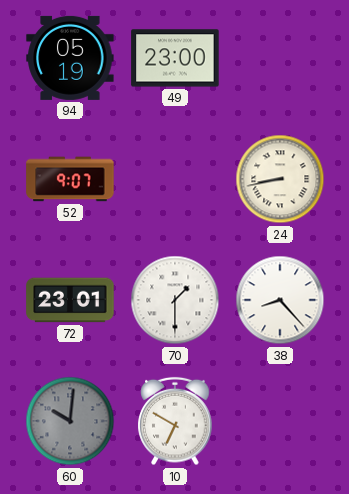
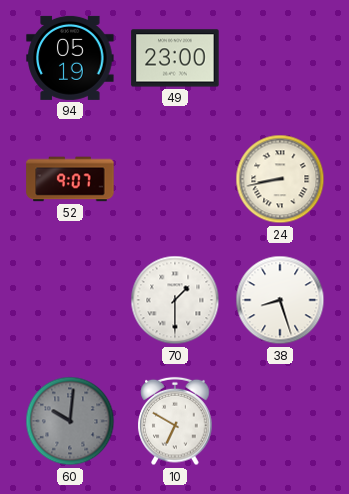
72: 23:01 -> none (70, 300)
38: 8:23 -> 8:27 (280, 300)
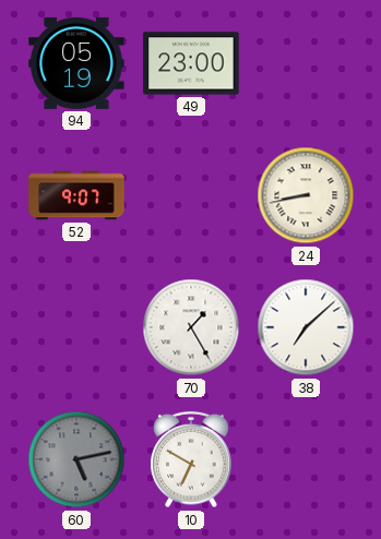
70: 1:30 -> 1:25 (191, 327)
38: 8:27 -> 7:08 (306, 327)
60: 10:01 -> 5:13 (76, 459)
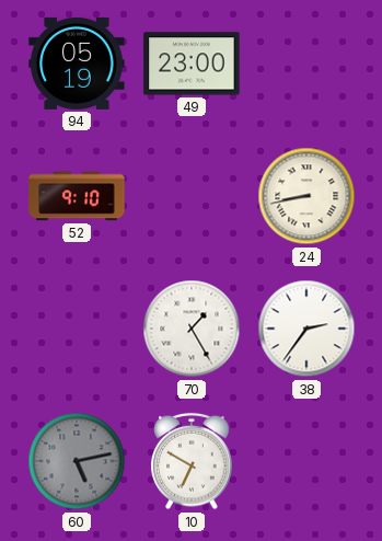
52: 9:07 -> 9:10 (77, 196)
38: 7:08 -> 2:36 (306, 329)
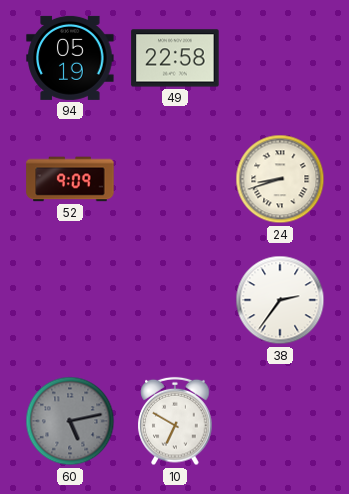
49: 23:00 -> 22:58 (175, 58)
52: 9:10 -> 9:09 (70, 179)
24: 8:43 -> 8:42 (280, 179)
70: 1:25 -> none (192, 329)
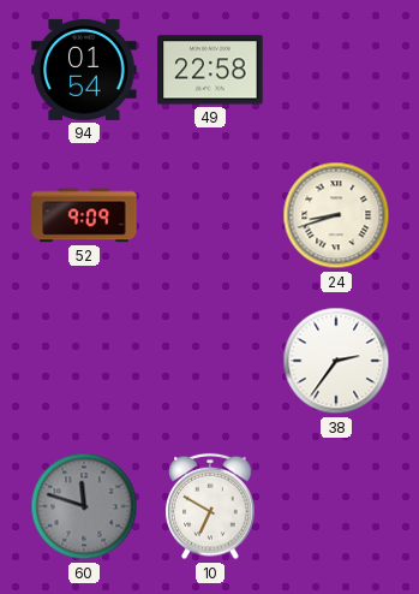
94: 05:19 -> 01:54 (84, 70)
60: 5:13 -> 11:48 (84, 506)
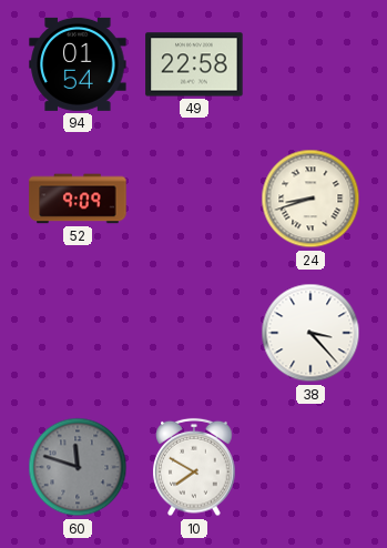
38: 2:36 -> 3:23 (310, 333)
10: 6:50 -> 7:50 (194, 467)
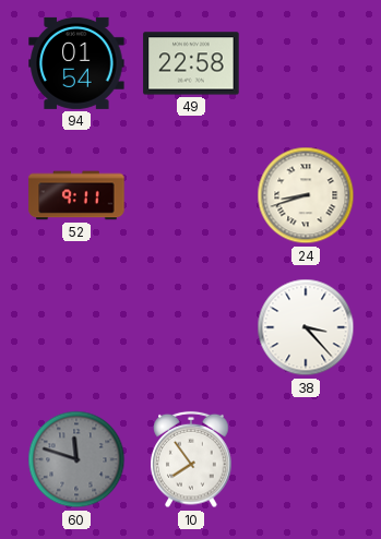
52: 9:09 -> 9:11 (76, 195)
10: 7:50 -> 7:54 (191, 459)
